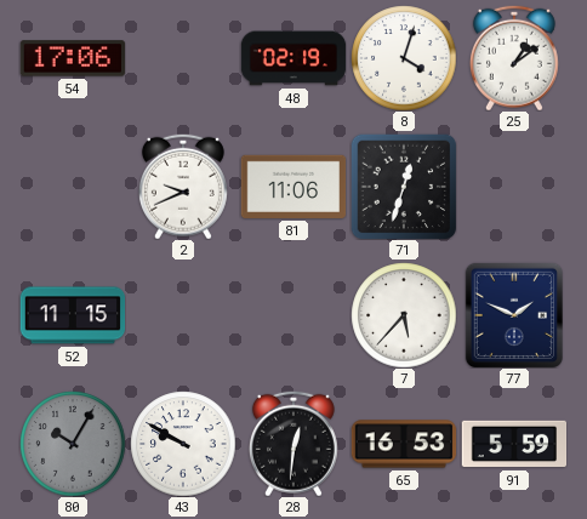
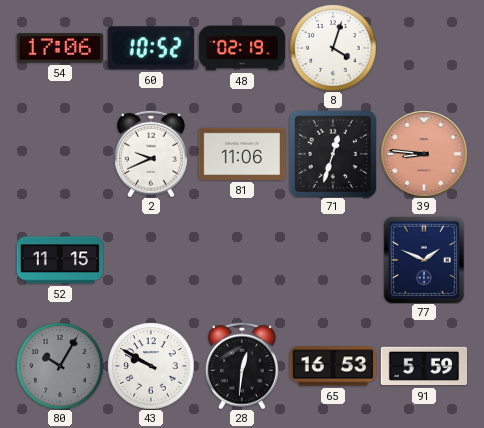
60: none -> 10:52 (151, 48)
25: 1:09 -> none (514, 58)
39: none -> 8:46 (424, 154)
7: 5:37 -> none (404, 315)
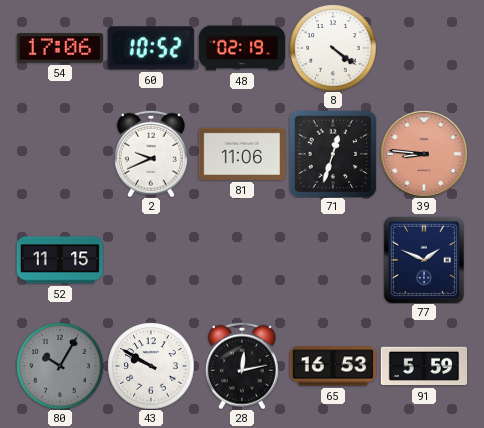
8: 4:03 -> 4:21 (333, 48)
28: 12:31 -> 12:13 (242, 366)
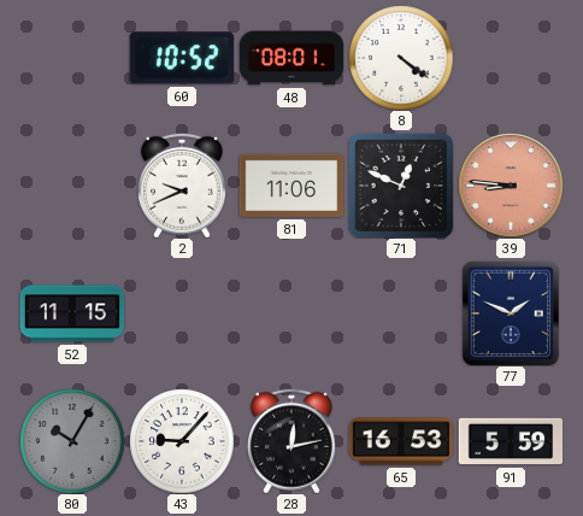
54: 17:06 -> none (59, 48)
48: 02:19 -> 08:01 (291, 58)
71: 12:33 -> 12:49 (401, 186)
43: 9:50 -> 9:07 (182, 441)
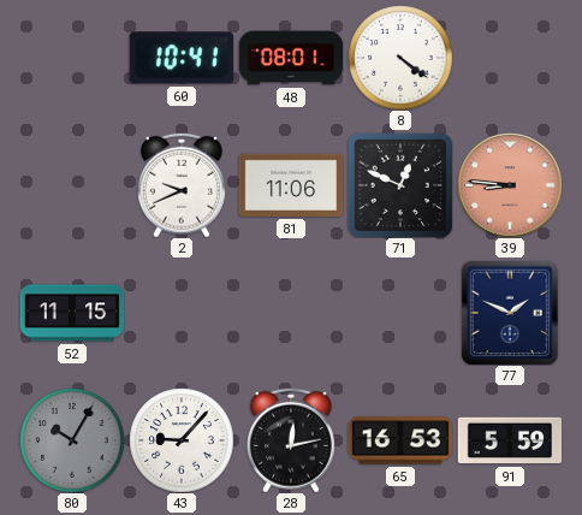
60: 10:52 -> 10:41 (182, 58)
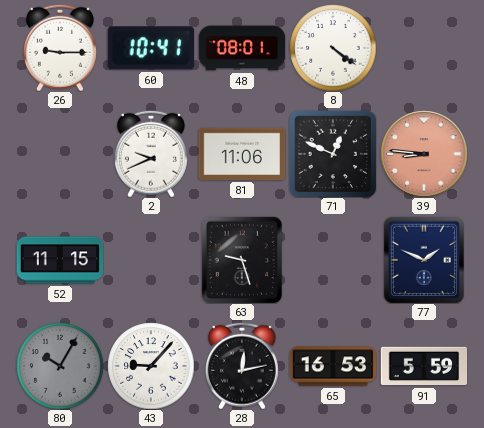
26: none -> 9:15 (60, 48)
63: none -> 9:27 (242, 260)
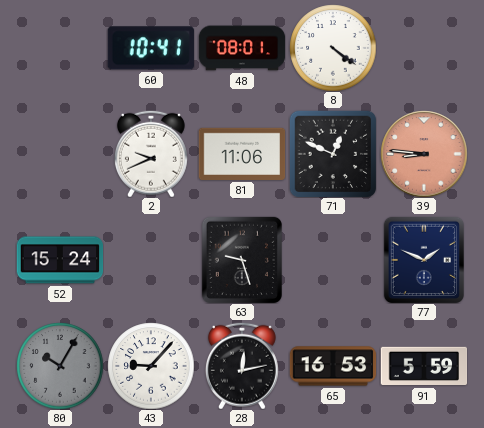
26: 9:15 -> none (60, 48)
52: 11:15 -> 15:24 (60, 260)
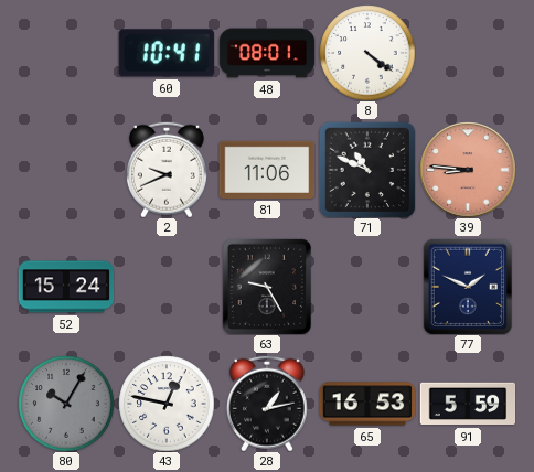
71: 12:49 -> 10:49 (367, 170)
63: 9:27 -> 9:25 (267, 287)
43: 9:07 -> 12:47 (167, 404)
28: 12:13 -> 1:13 (267, 404)
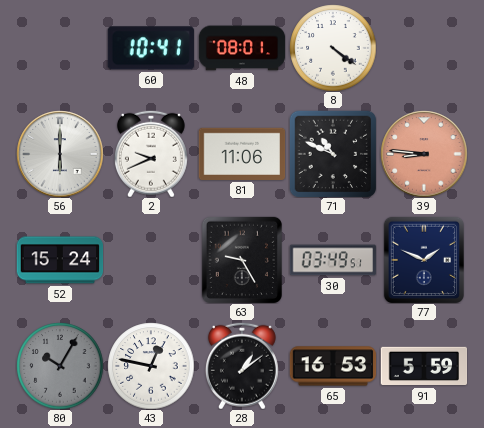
56: none -> 6:00 (60, 154)
30: none -> 03:49 (333, 260)
28: 1:13 -> 1:09 (242, 366)
